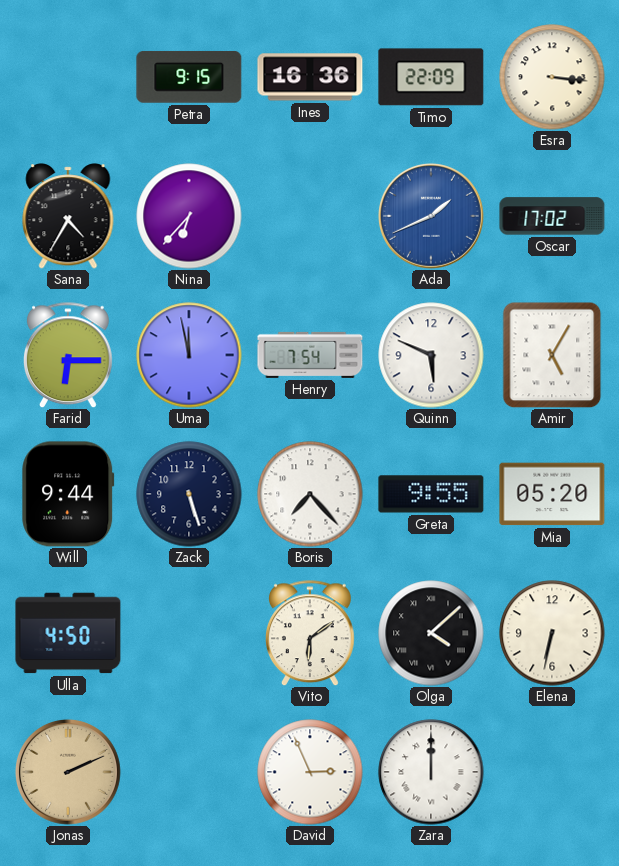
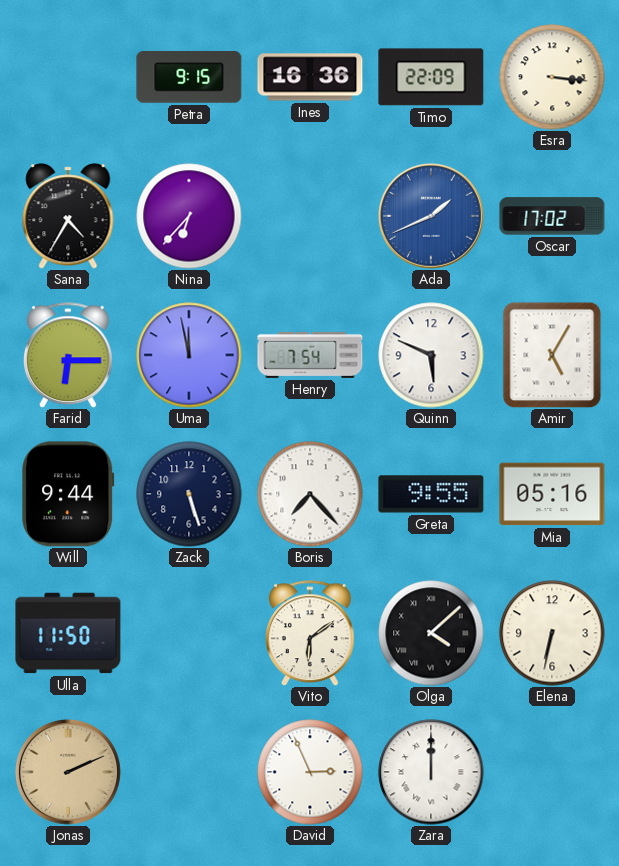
Mia: 05:20 -> 05:16 (552, 494)
Ulla: 4:50 -> 11:50 (68, 633)
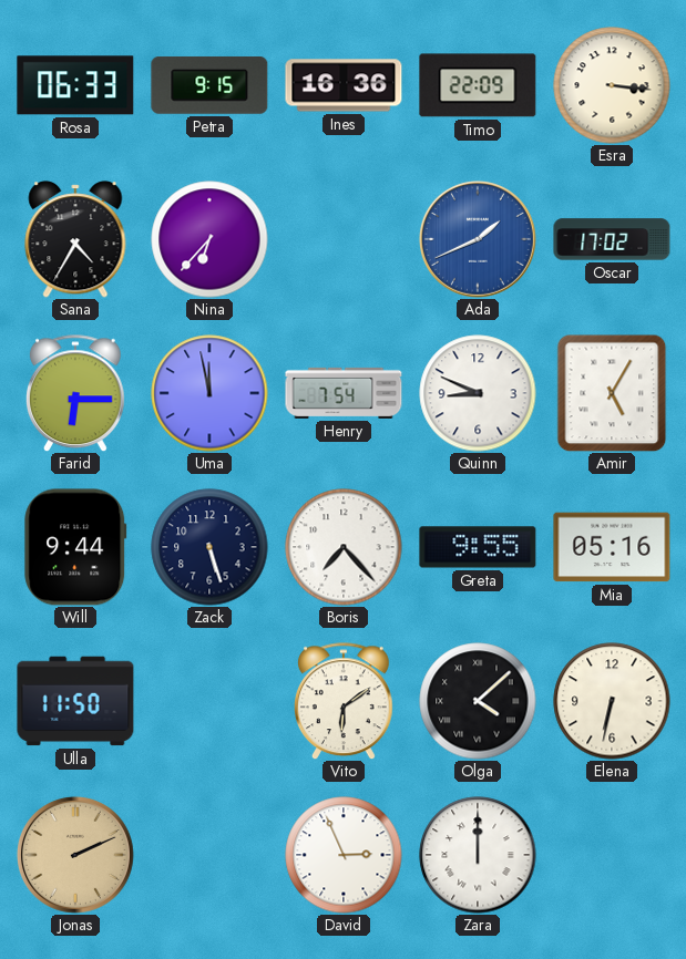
Rosa: none -> 06:33 (75, 85)
Quinn: 5:49 -> 8:49 (478, 393)
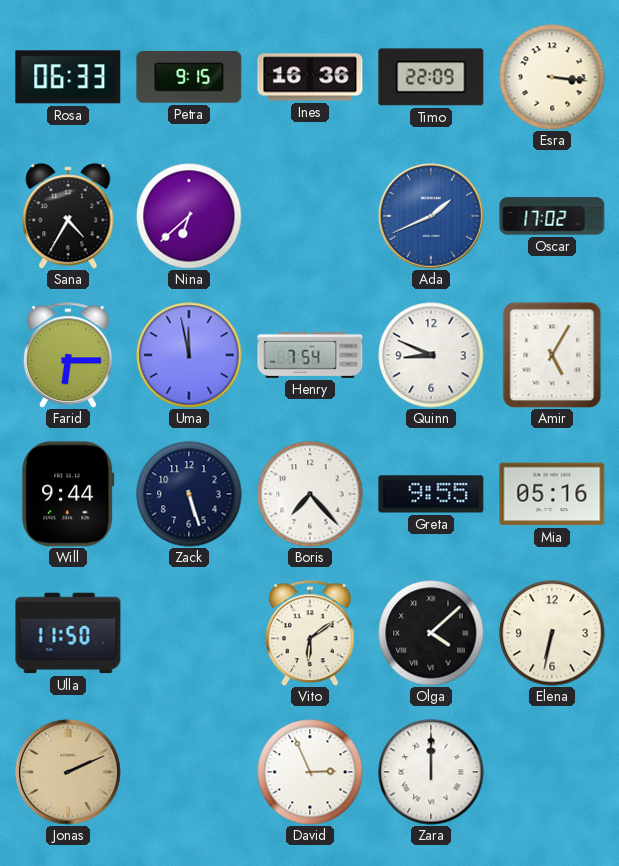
Nina: 6:37 -> 6:38 (189, 216)
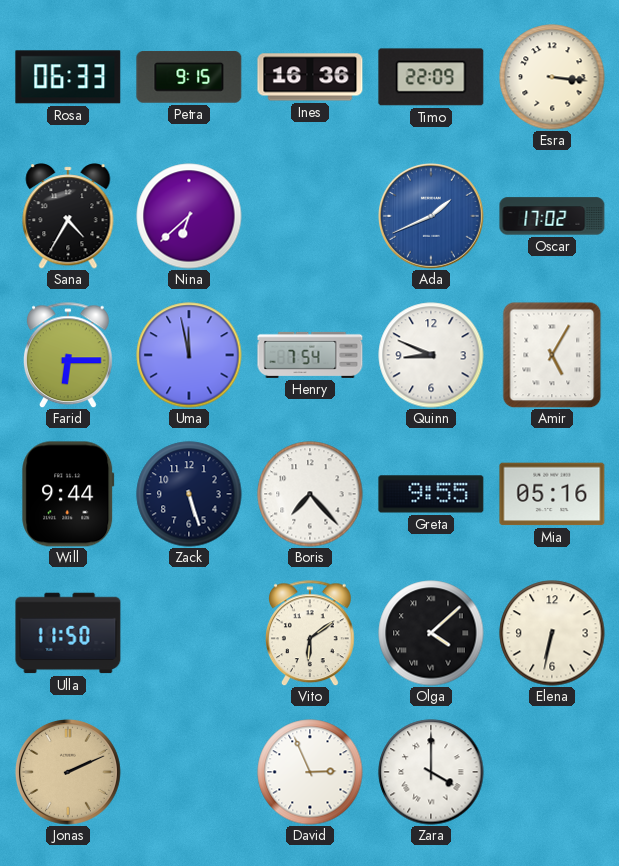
Zara: 12:00 -> 4:00 (431, 772)
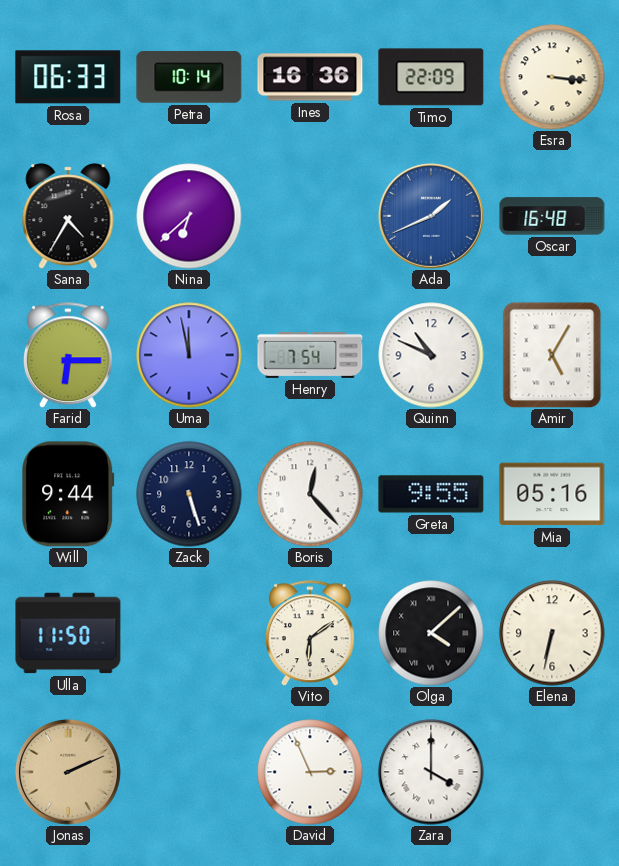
Petra: 9:15 -> 10:14 (189, 77)
Oscar: 17:02 -> 16:48 (552, 216)
Quinn: 8:49 -> 10:49 (431, 355)
Boris: 7:23 -> 12:23 (310, 494)
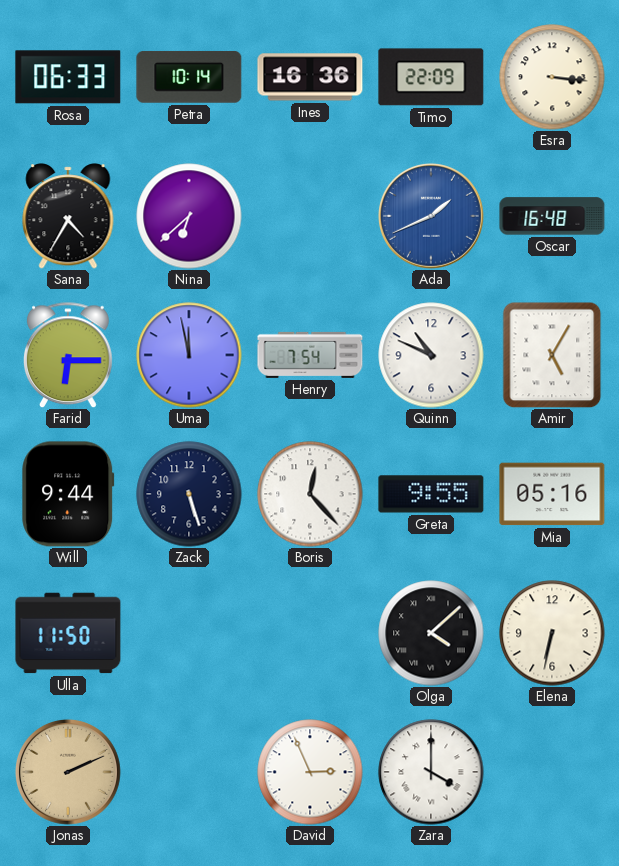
Vito: 6:09 -> none (311, 633)
